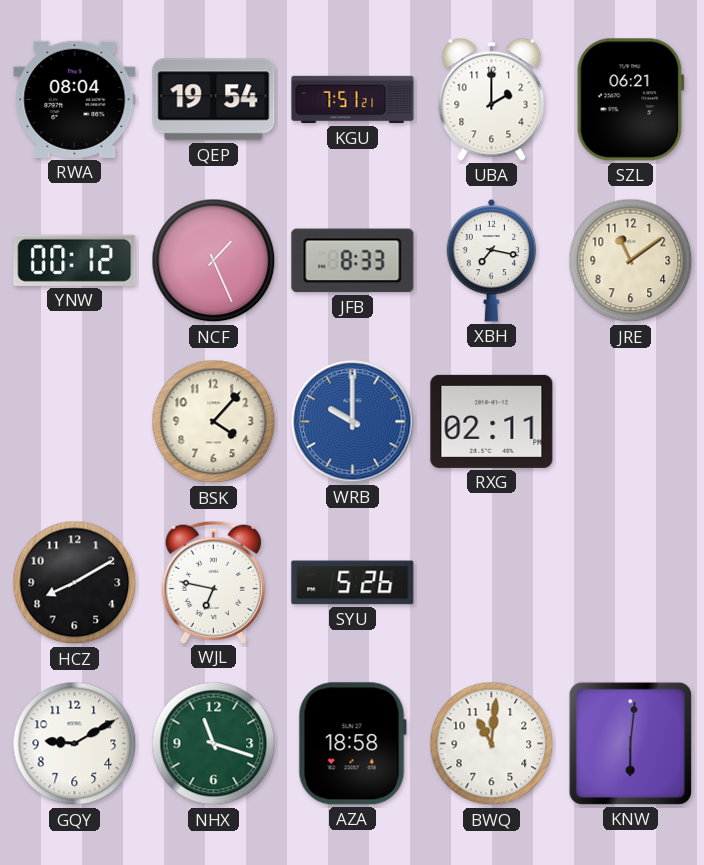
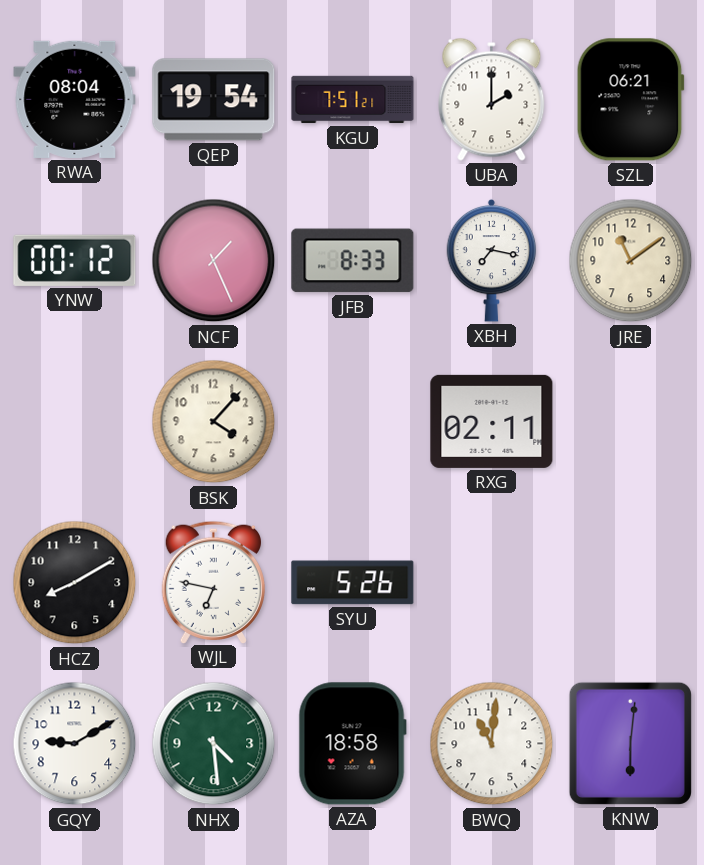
WRB: 10:00 -> none (353, 422)
NHX: 11:18 -> 4:29 (214, 744)
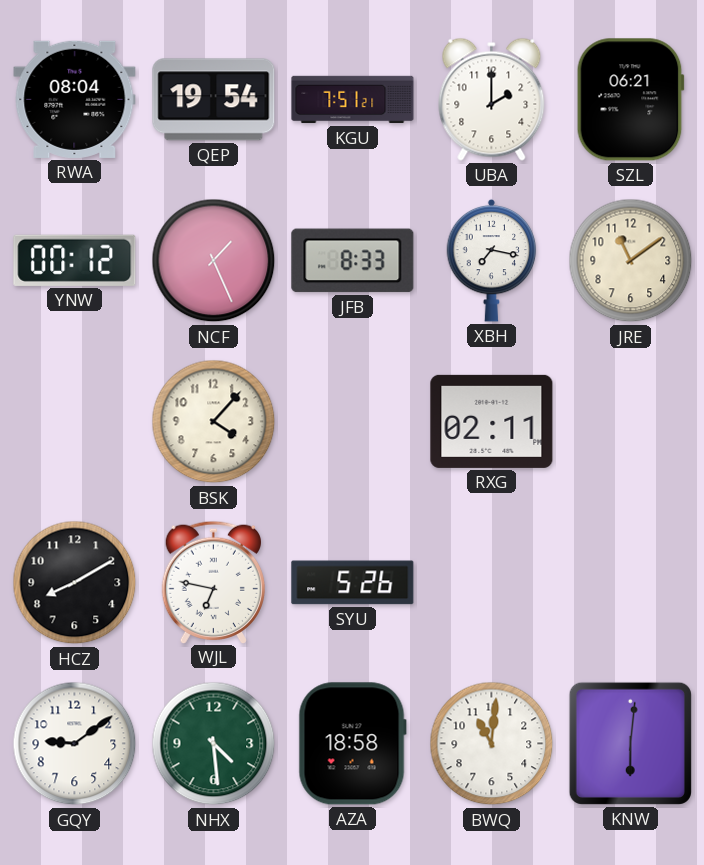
GQY: 9:10 -> 9:09 (75, 744)
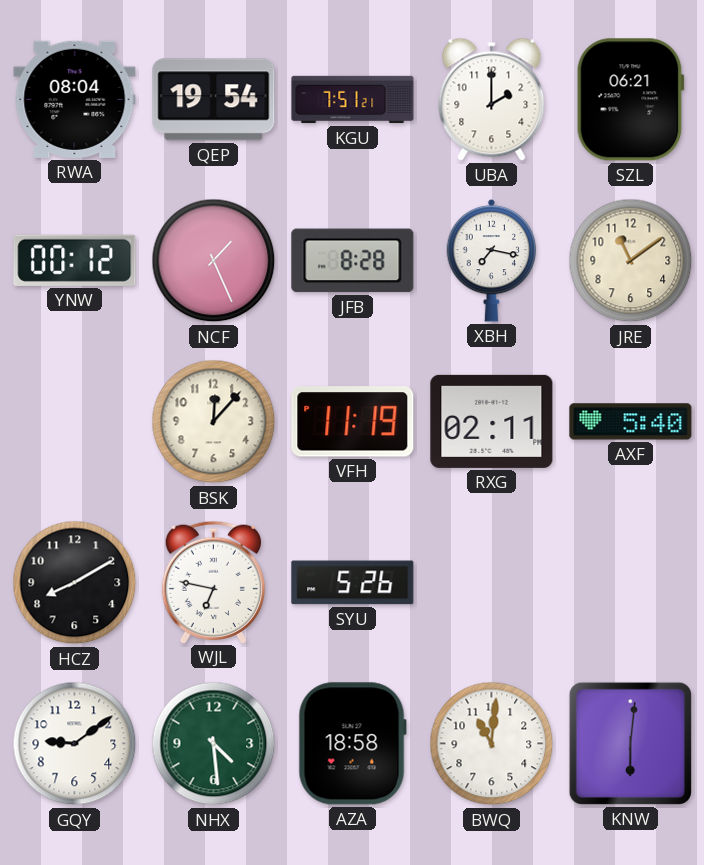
JFB: 8:33 -> 8:28 (353, 261)
BSK: 4:07 -> 12:07 (214, 422)
VFH: none -> 11:19 (353, 422)
AXF: none -> 5:40 (631, 422)
